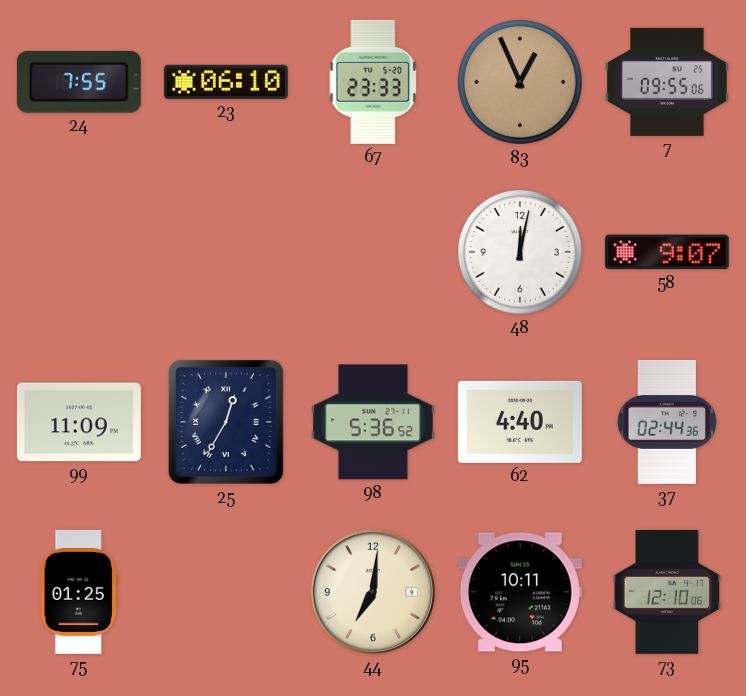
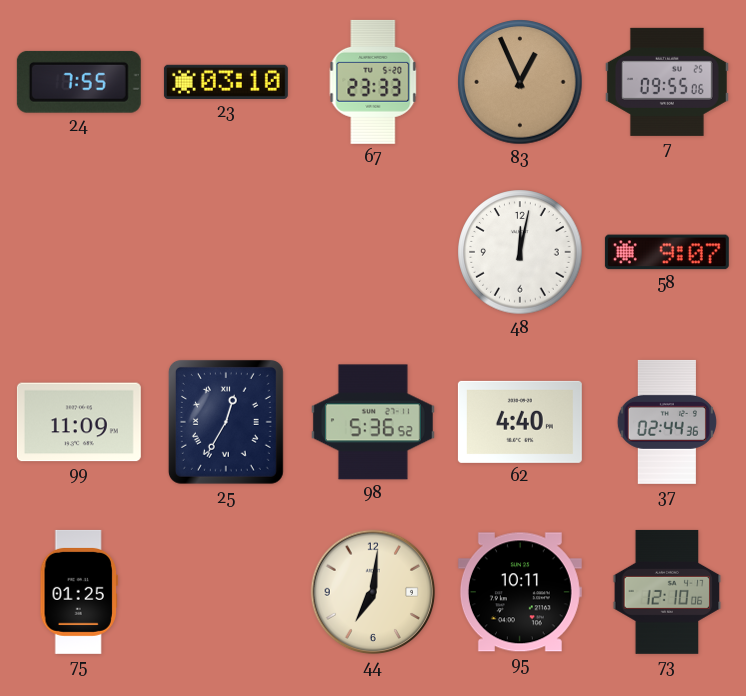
23: 06:10 -> 03:10 (226, 82)
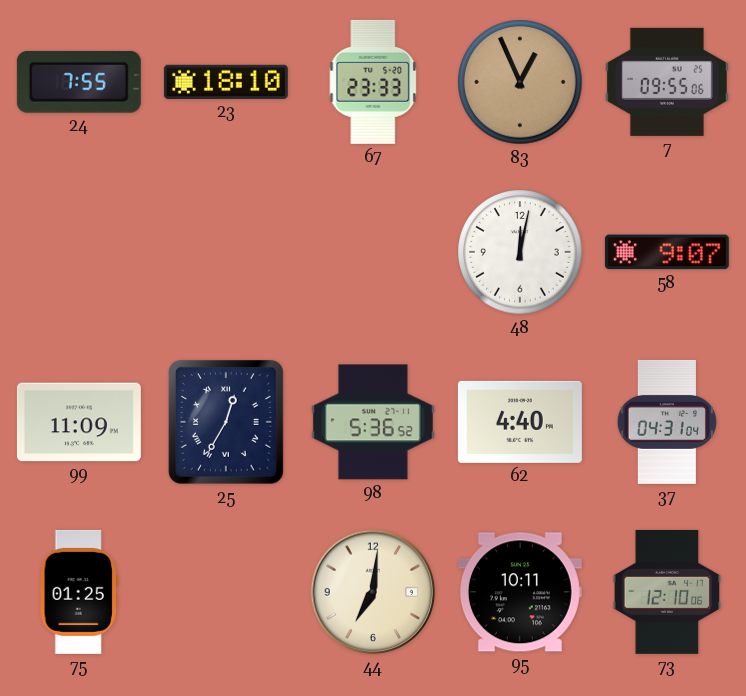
23: 03:10 -> 18:10 (226, 82)
37: 02:44 -> 04:31 (667, 422)
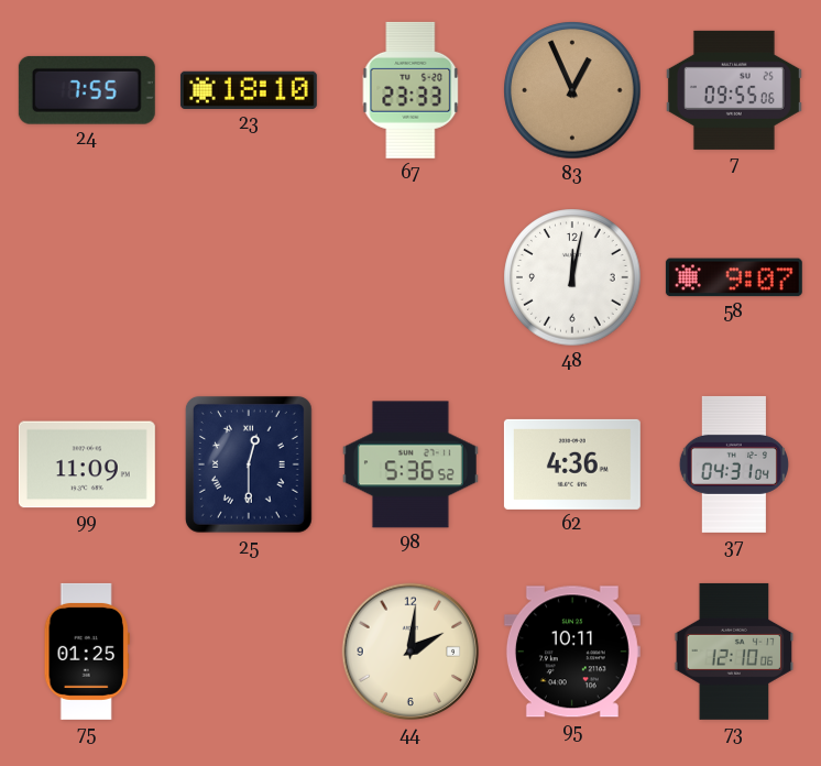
25: 12:35 -> 12:30 (249, 464)
62: 4:40 -> 4:36 (572, 464)
44: 7:01 -> 2:01 (410, 652)
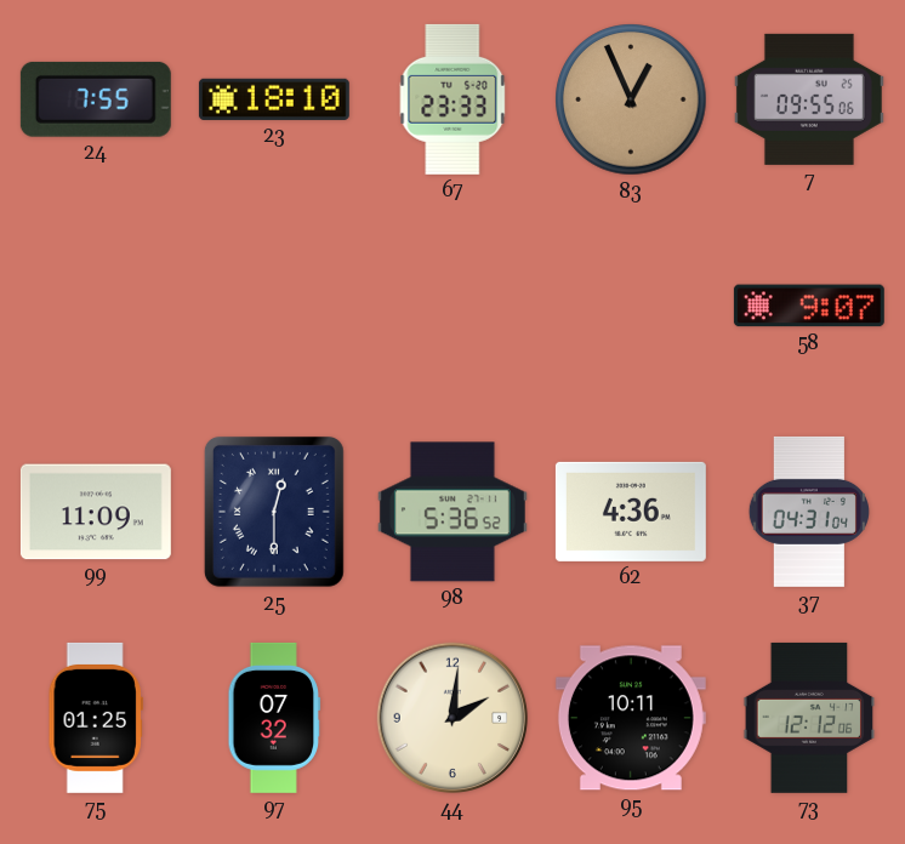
48: 12:02 -> none (572, 277)
97: none -> 07:32 (274, 718)
73: 12:10 -> 12:12 (809, 718)
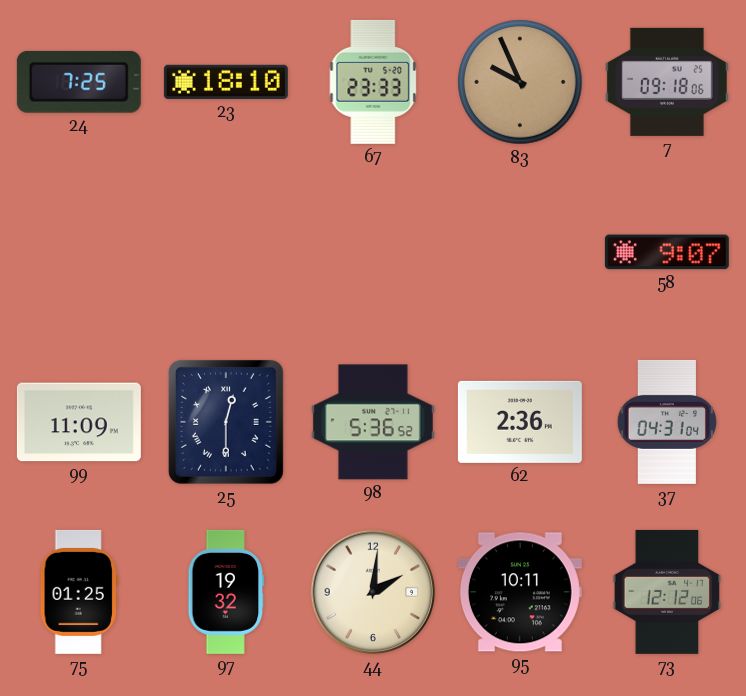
24: 7:55 -> 7:25 (79, 82)
83: 12:56 -> 9:56 (520, 82)
7: 09:55 -> 09:18 (667, 82)
62: 4:36 -> 2:36 (520, 422)
97: 07:32 -> 19:32 (226, 592)
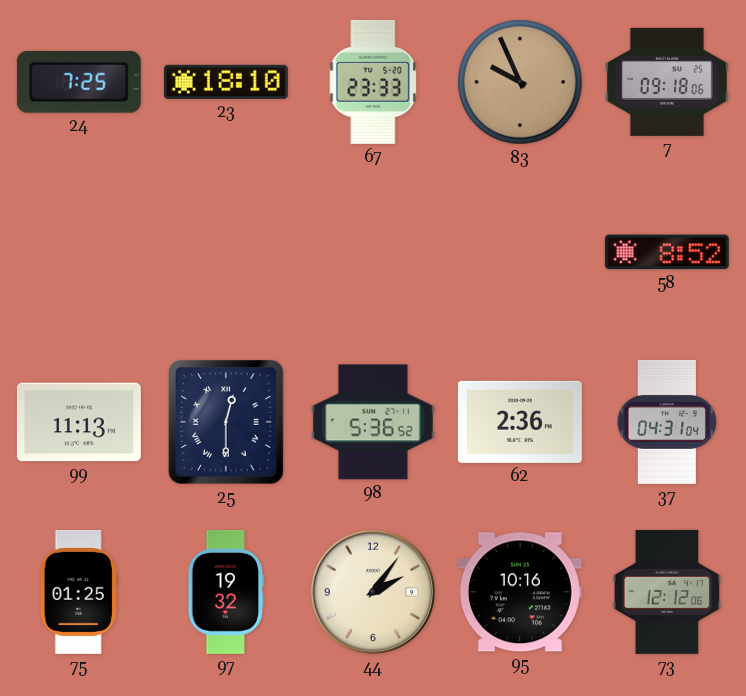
58: 9:07 -> 8:52 (667, 252)
99: 11:09 -> 11:13 (79, 422)
44: 2:01 -> 2:06 (373, 592)
95: 10:11 -> 10:16 (520, 592)
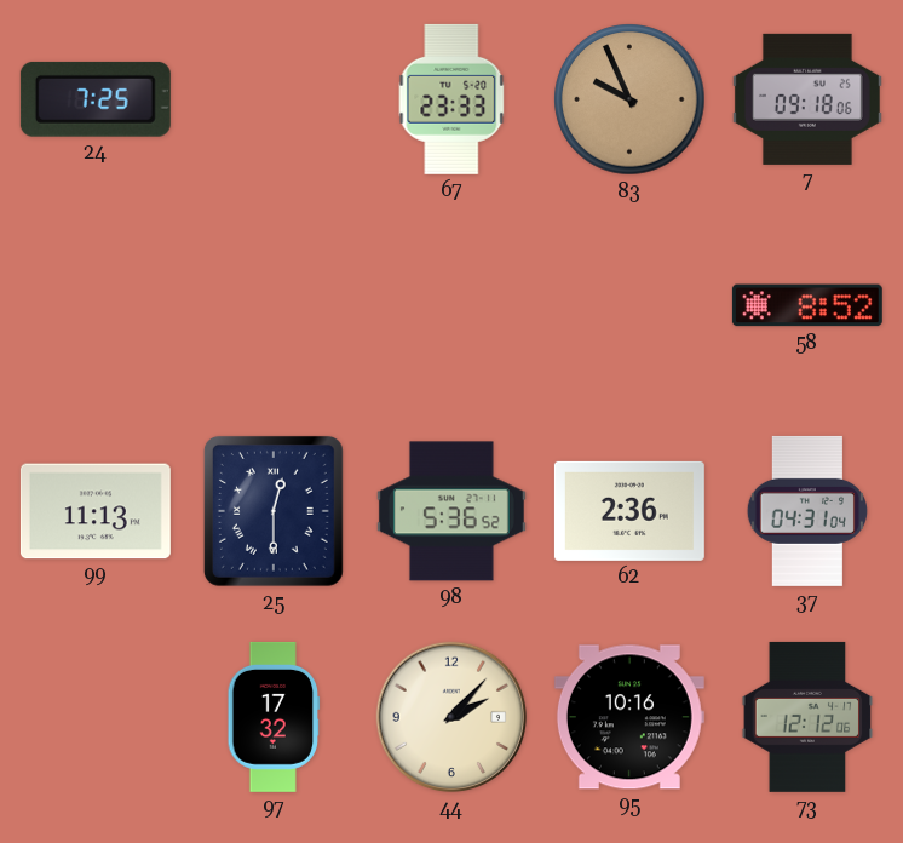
23: 18:10 -> none (226, 82)
75: 01:25 -> none (79, 592)
97: 19:32 -> 17:32 (274, 717)
44: 2:06 -> 2:07 (451, 717)
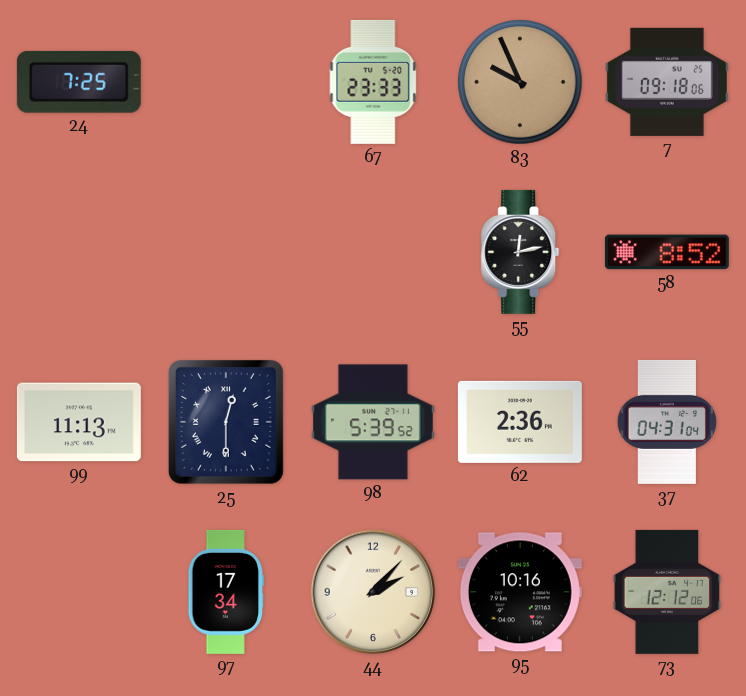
55: none -> 12:13 (520, 252)
98: 5:36 -> 5:39 (373, 422)
97: 17:32 -> 17:34 (226, 592)
